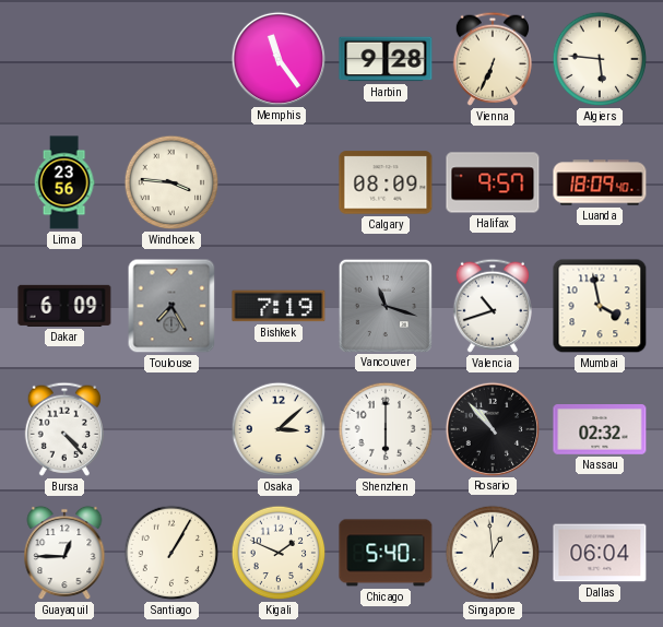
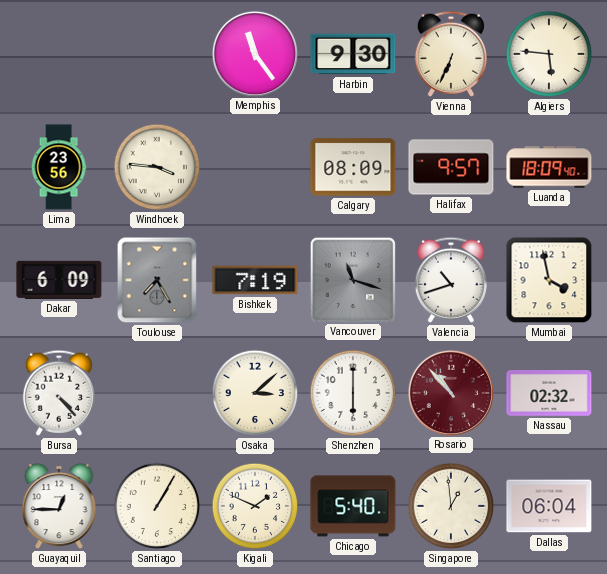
Harbin: 9:28 -> 9:30 (353, 54)
Rosario dial: black -> burgundy (450, 392)
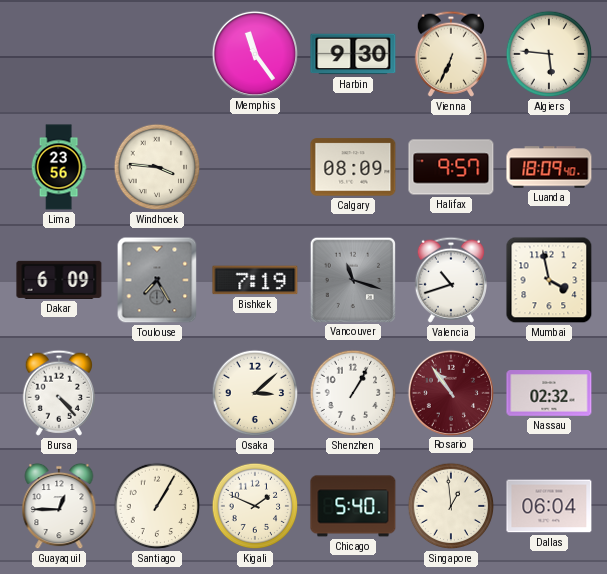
Shenzhen: 6:00 -> 1:05 (353, 393)
Rosario: 10:53 -> 10:54 (450, 392)
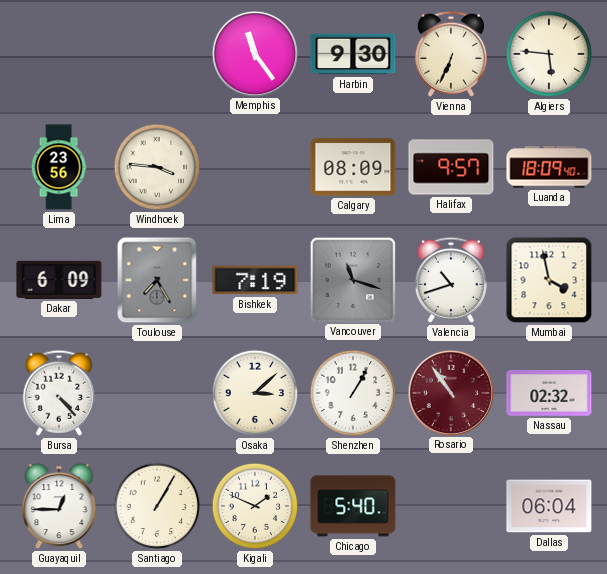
Singapore: 12:59 -> none (451, 506)
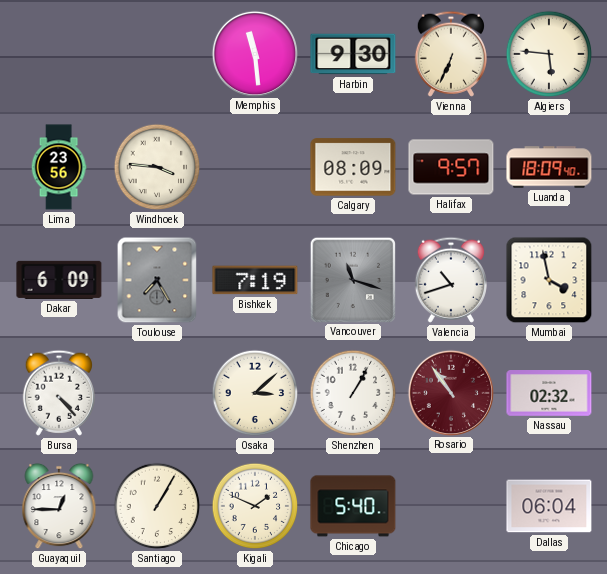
Memphis: 11:24 -> 11:29 (254, 53)
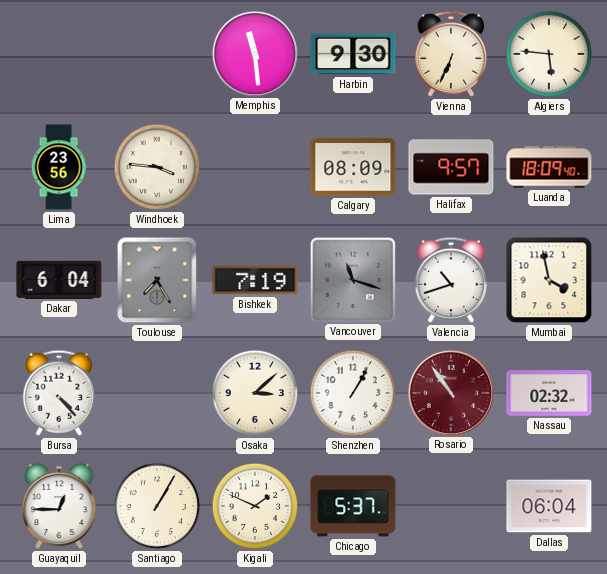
Dakar: 6:09 -> 6:04 (59, 280)
Chicago: 5:40 -> 5:37 (353, 506)
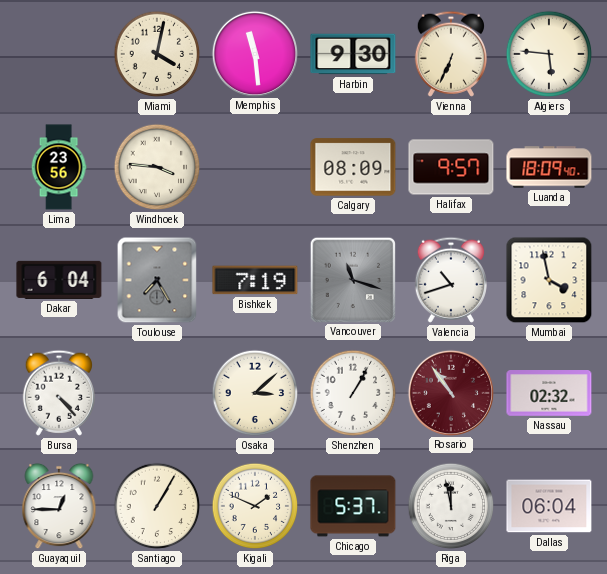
Miami: none -> 4:02 (157, 54)
Riga: none -> 11:58 (451, 506)
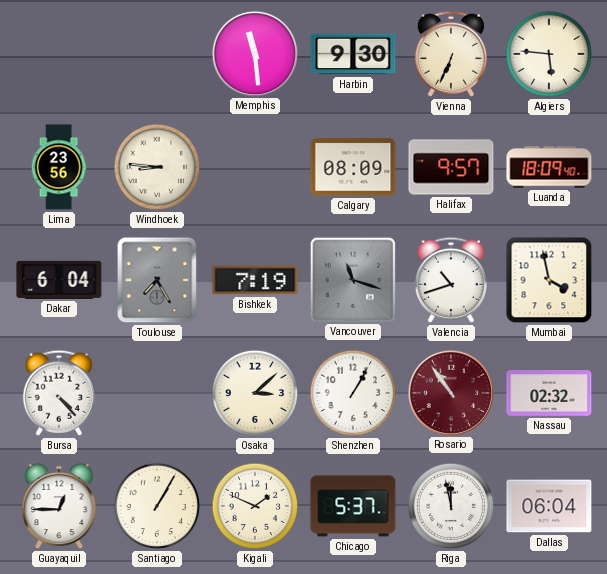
Miami: 4:02 -> none (157, 54)
Windhoek: 3:46 -> 8:46 (157, 167)
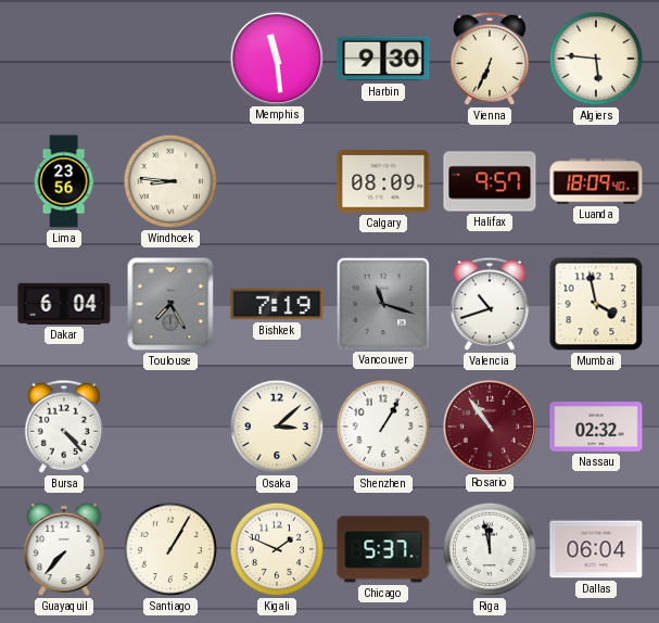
Guayaquil: 12:45 -> 7:37 (64, 549)
